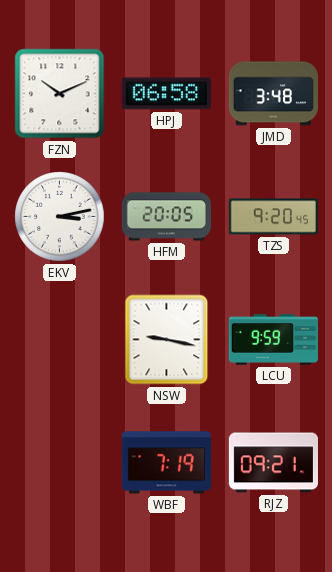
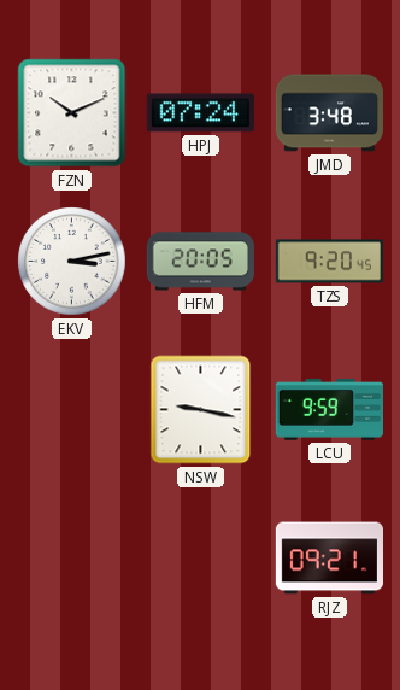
HPJ: 06:58 -> 07:24 (200, 113)
WBF: 7:19 -> none (166, 463)
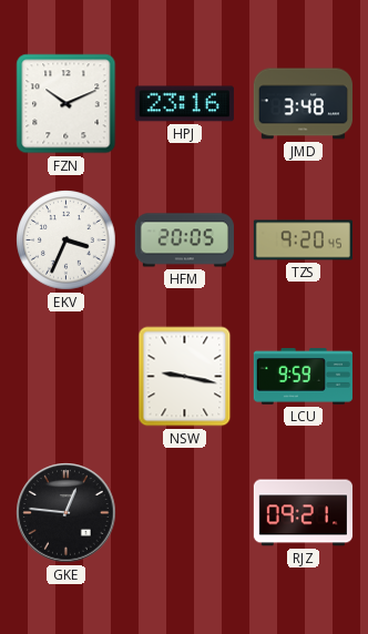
HPJ: 07:24 -> 23:16 (184, 104)
EKV: 3:13 -> 3:34 (67, 241)
GKE: none -> 12:46 (67, 513)
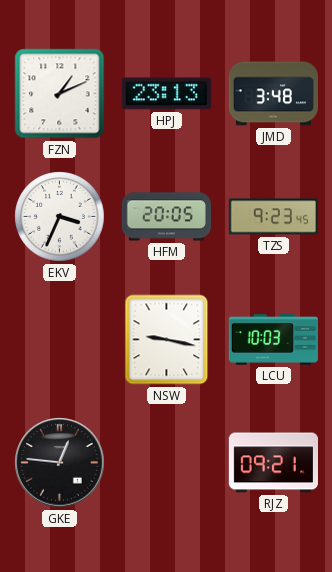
FZN: 10:11 -> 1:11 (60, 94)
HPJ: 23:16 -> 23:13 (166, 94)
TZS: 9:20 -> 9:23 (273, 217)
LCU: 9:59 -> 10:03 (273, 340)
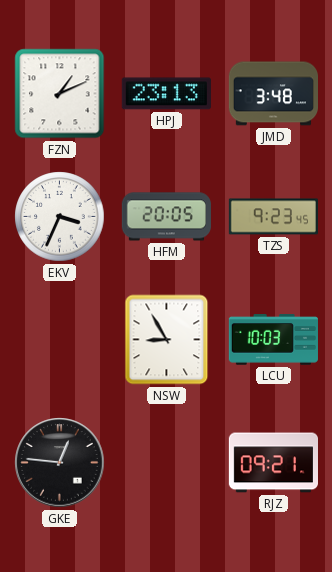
NSW: 9:17 -> 8:55 (167, 340)
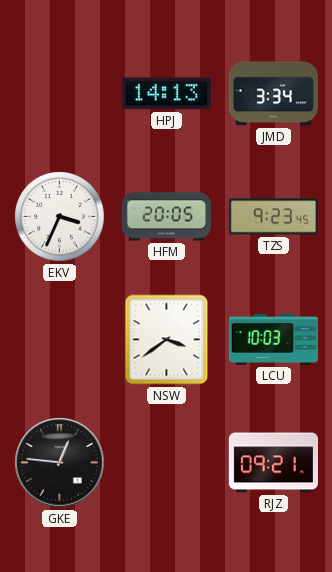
FZN: 1:11 -> none (60, 94)
HPJ: 23:13 -> 14:13 (166, 94)
JMD: 3:48 -> 3:34 (273, 94)
NSW: 8:55 -> 3:39 (167, 340)
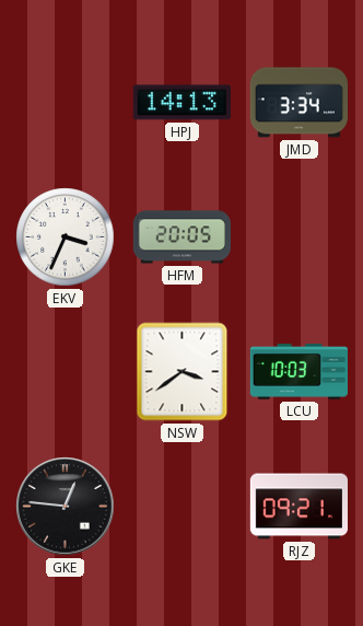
TZS: 9:23 -> none (273, 217)
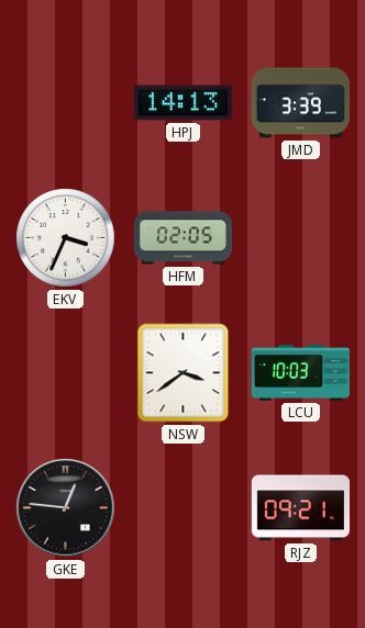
JMD: 3:34 -> 3:39 (300, 103)
HFM: 20:05 -> 02:05 (182, 238)
